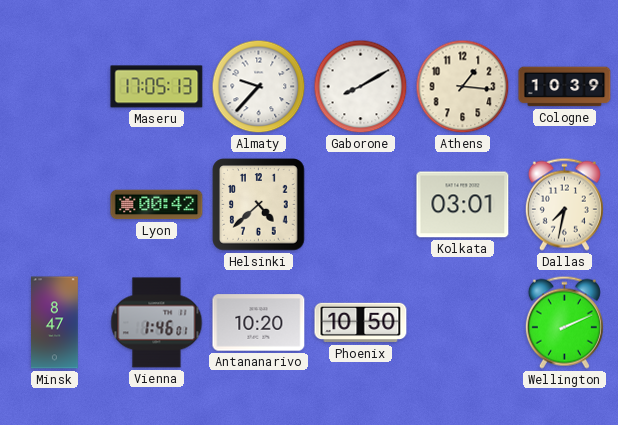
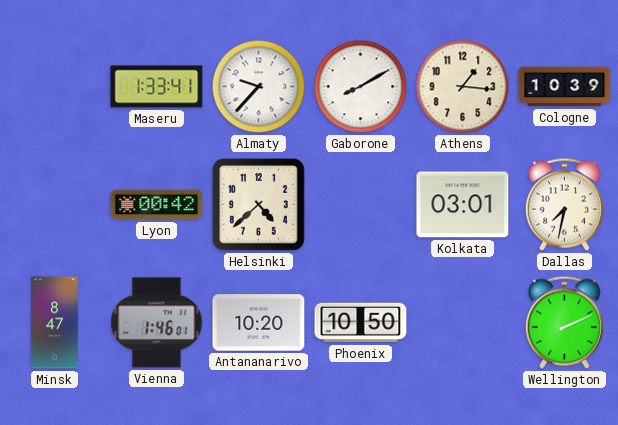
Maseru: 17:05 -> 1:33 (157, 87)
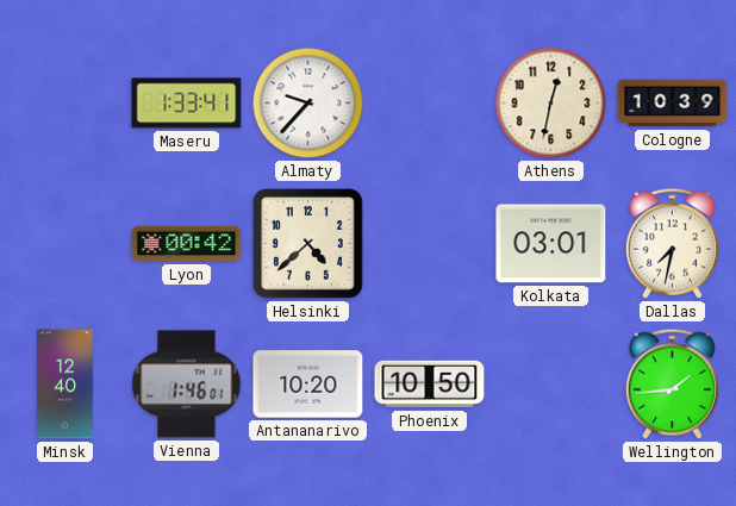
Gaborone: 8:10 -> none (361, 87)
Athens: 1:16 -> 12:32 (551, 104)
Minsk: 8:47 -> 12:40 (66, 385)
Wellington: 2:11 -> 1:44 (672, 383)
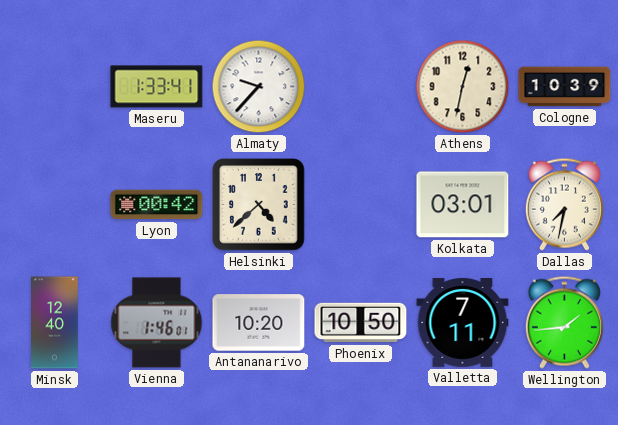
Valletta: none -> 7:11 (463, 323)
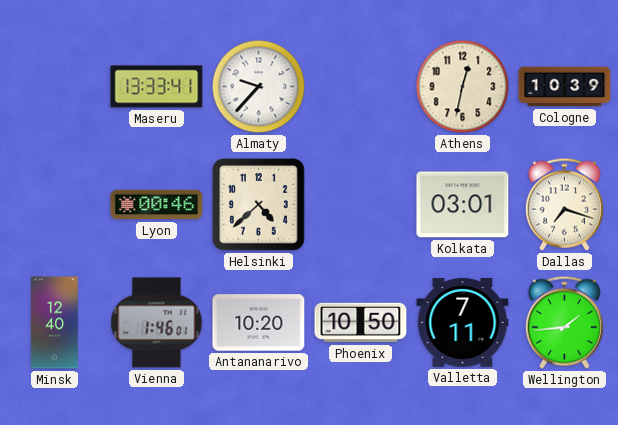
Maseru: 1:33 -> 13:33 (157, 87)
Lyon: 00:42 -> 00:46 (157, 205)
Dallas: 7:32 -> 7:18 (564, 204)
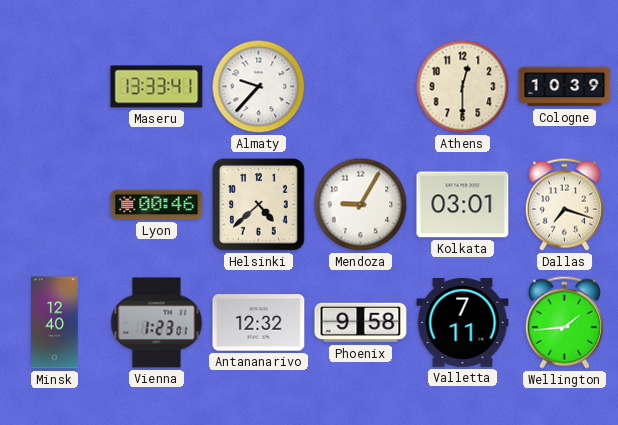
Athens: 12:32 -> 12:30 (463, 87)
Mendoza: none -> 9:05 (361, 205)
Vienna: 1:46 -> 1:23 (157, 323)
Antananarivo: 10:20 -> 12:32 (259, 323)
Phoenix: 10:50 -> 9:58 (361, 323)
